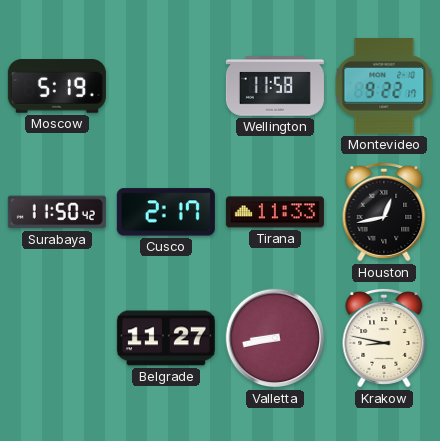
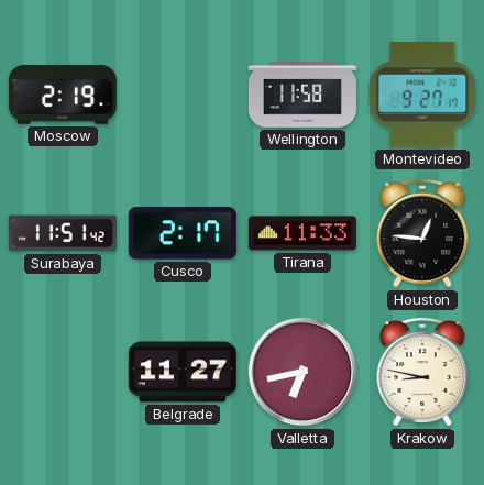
Moscow: 5:19 -> 2:19 (63, 95)
Montevideo: 9:22 -> 9:27 (422, 95)
Surabaya: 11:50 -> 11:51 (63, 233)
Houston: 12:43 -> 12:46 (422, 234)
Valletta: 8:43 -> 6:43 (302, 372)
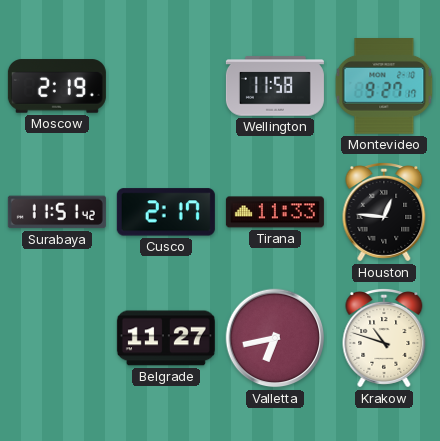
Krakow: 8:47 -> 10:48 (384, 339)
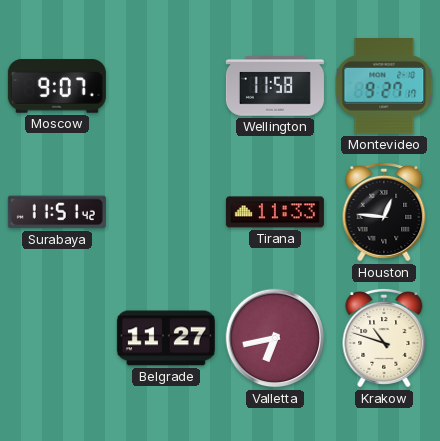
Moscow: 2:19 -> 9:07 (57, 86)
Cusco: 2:17 -> none (166, 212)
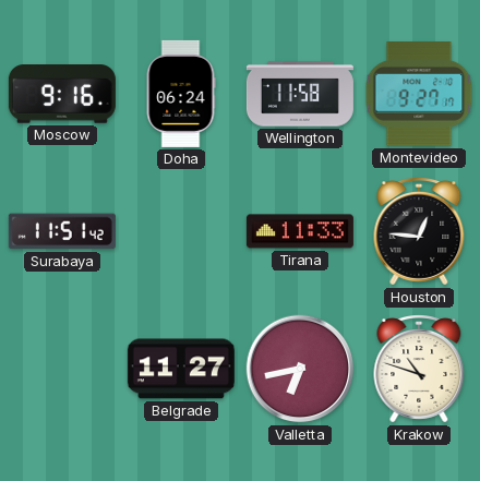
Moscow: 9:07 -> 9:16 (62, 94)
Doha: none -> 06:24 (181, 94)
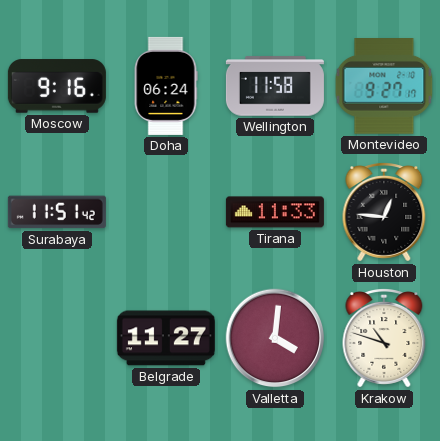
Valletta: 6:43 -> 4:01 (275, 338)
